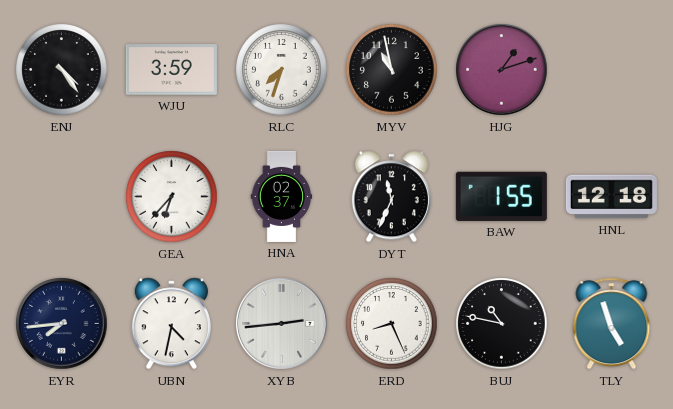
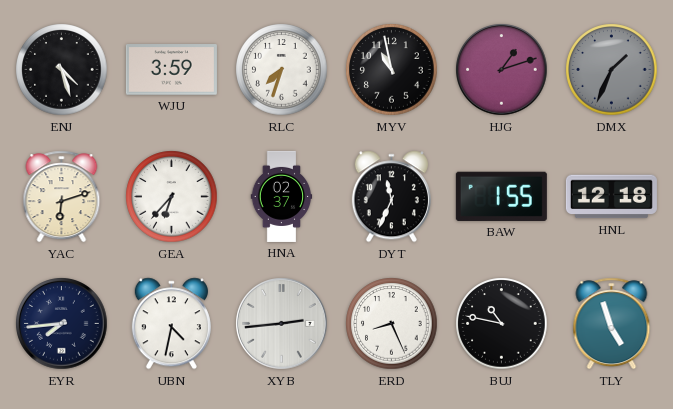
ENJ: 4:24 -> 4:27 (62, 70)
DMX: none -> 1:34 (612, 70)
YAC: none -> 6:12 (62, 197)
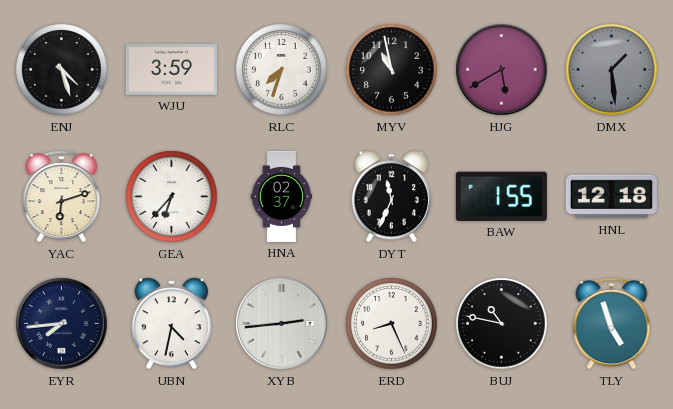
HJG: 1:12 -> 5:40 (502, 70)
DMX: 1:34 -> 1:29 (612, 70)
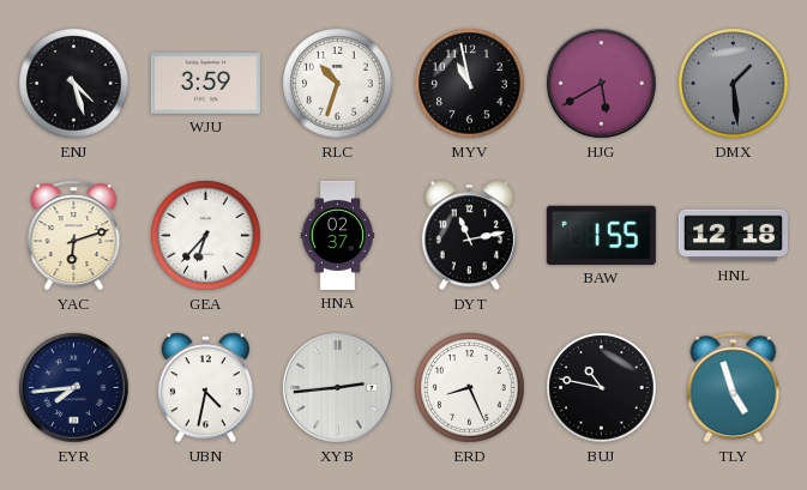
RLC: 7:33 -> 10:33 (338, 84)
DYT: 11:34 -> 11:13 (469, 236)
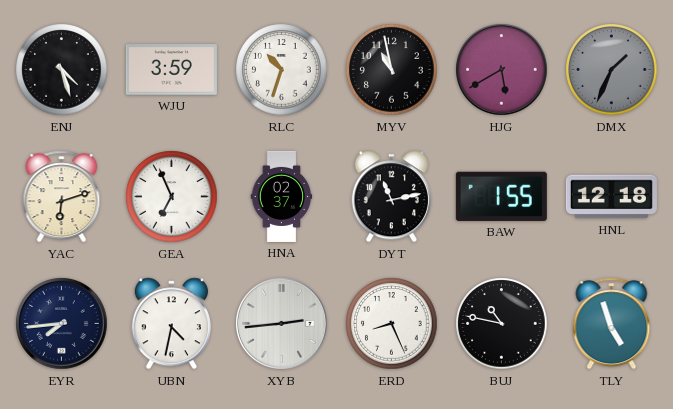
DMX: 1:29 -> 1:34 (612, 70)
GEA: 6:37 -> 6:56 (172, 197)
